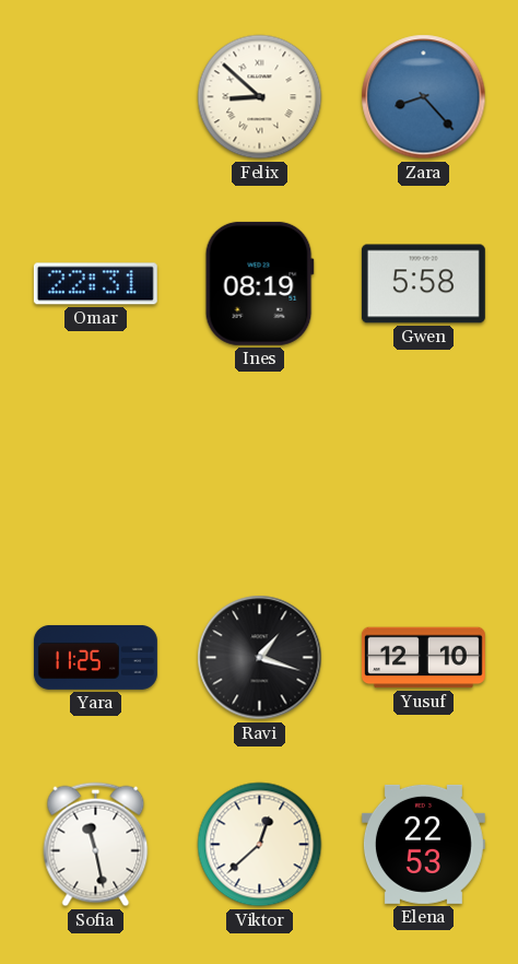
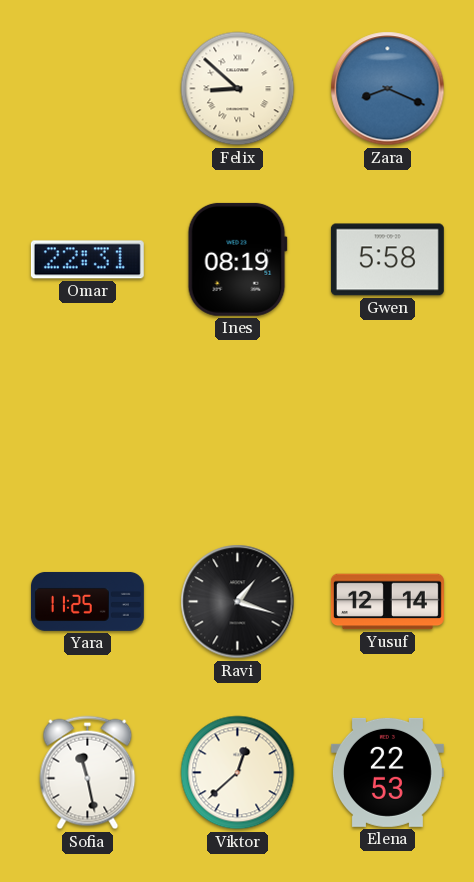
Zara: 8:23 -> 8:19 (388, 89)
Yusuf: 12:10 -> 12:14 (387, 602)
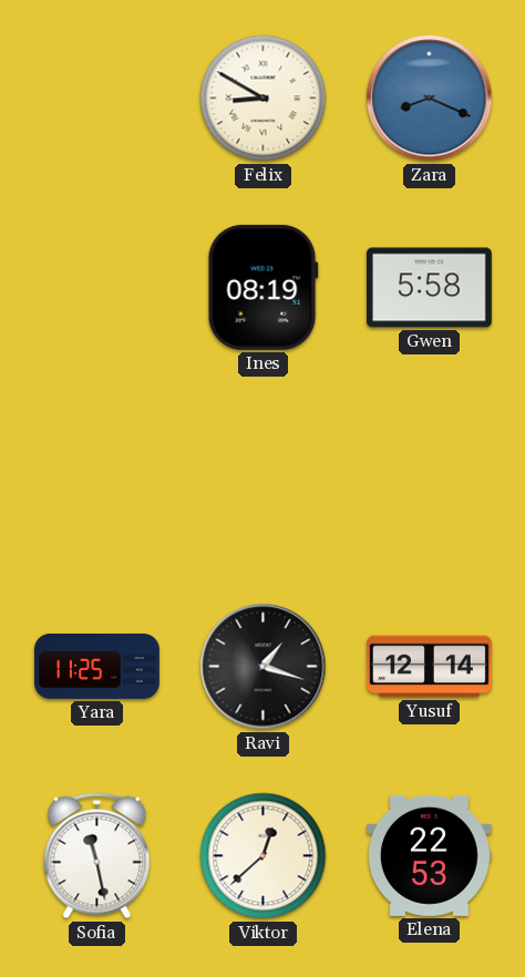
Felix: 8:52 -> 8:50 (264, 99)
Omar: 22:31 -> none (87, 260)
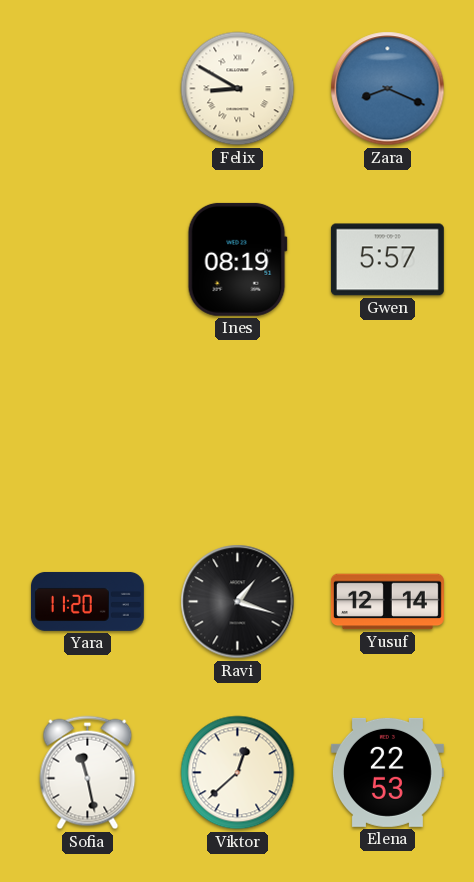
Gwen: 5:58 -> 5:57 (387, 260)
Yara: 11:25 -> 11:20 (87, 601)
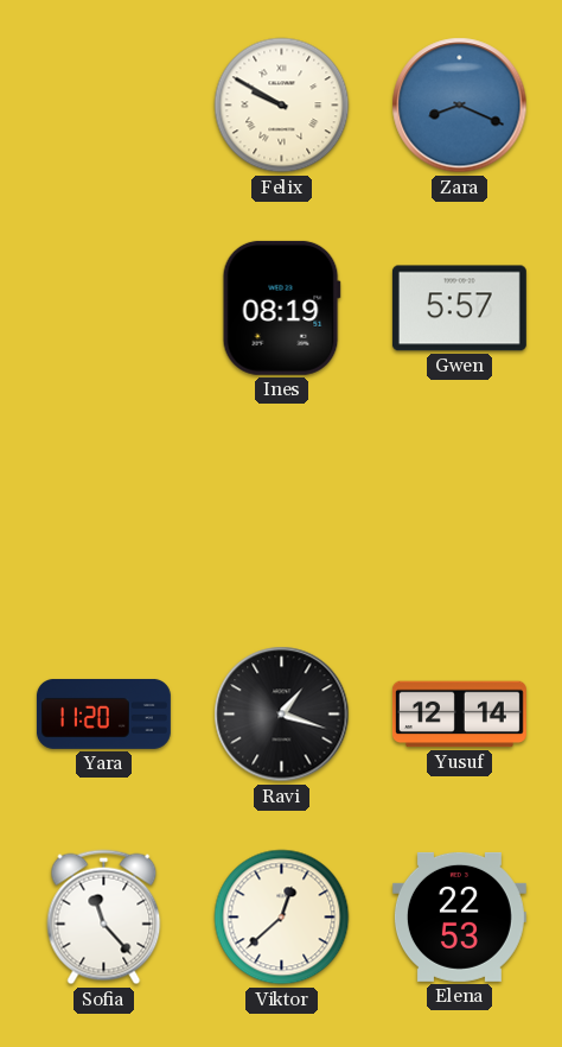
Felix: 8:50 -> 9:50 (282, 106)
Sofia: 11:28 -> 11:23 (104, 918)
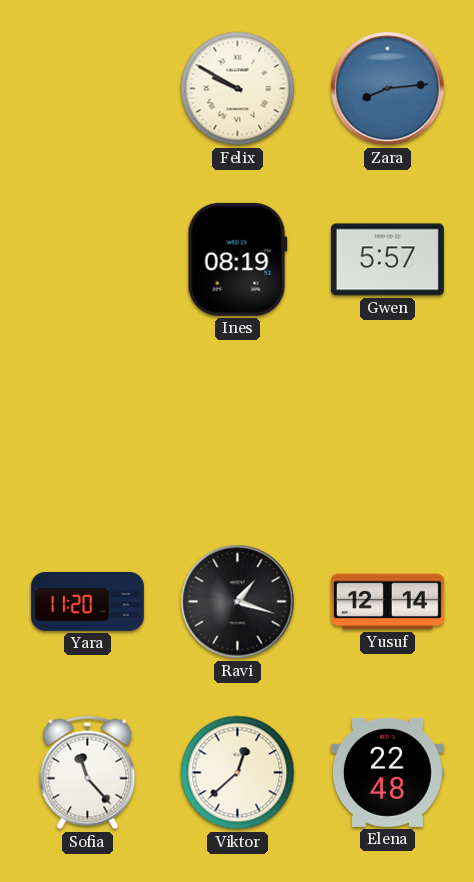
Zara: 8:19 -> 8:14 (388, 89)
Elena: 22:53 -> 22:48 (387, 772)
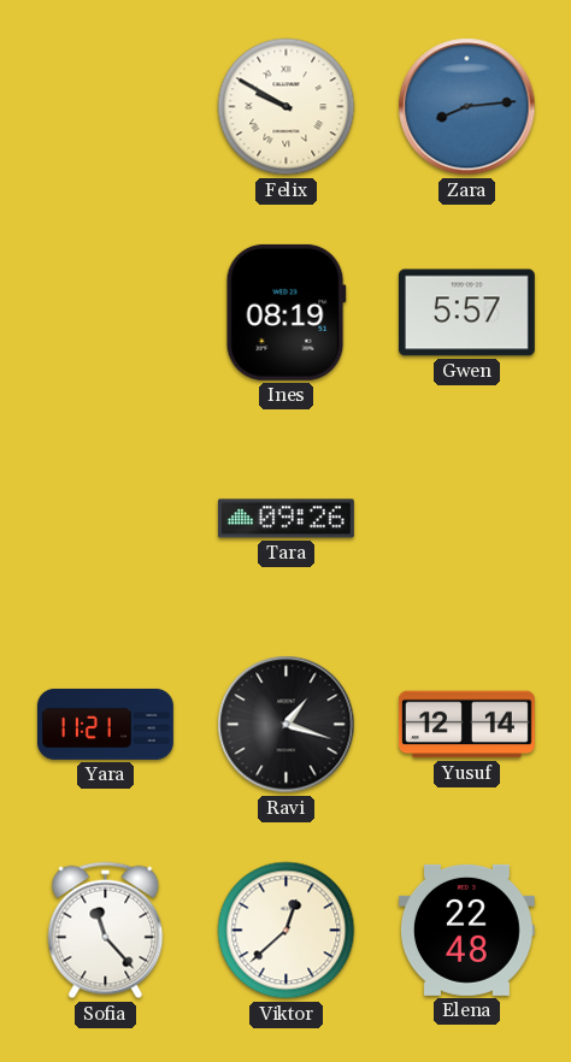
Tara: none -> 09:26 (285, 519)
Yara: 11:20 -> 11:21 (105, 724)
